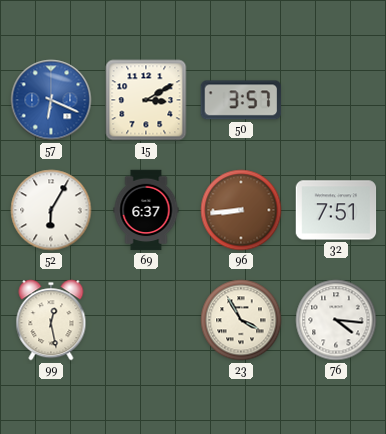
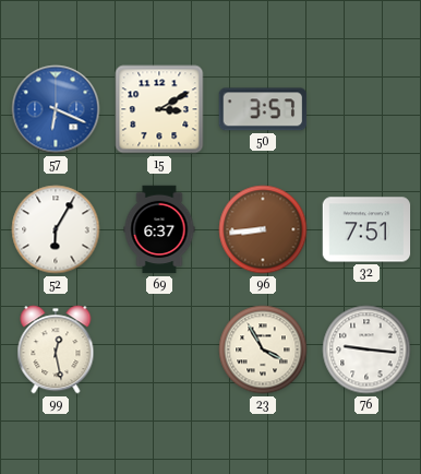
76: 4:16 -> 9:16 (366, 349)
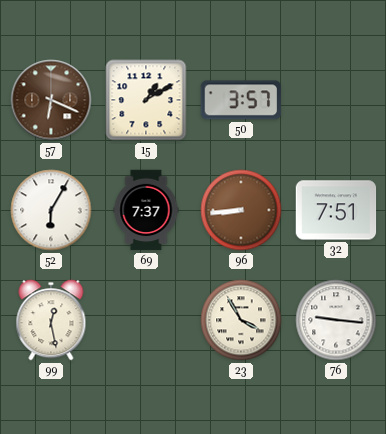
57 dial: blue -> brown (51, 100)
15: 3:10 -> 1:10 (146, 100)
69: 6:37 -> 7:37 (146, 210)
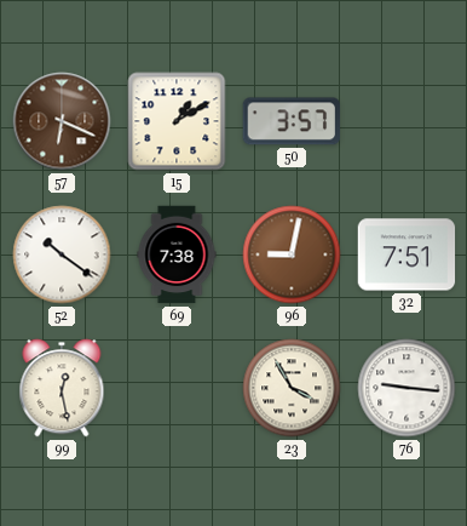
52: 6:05 -> 10:21 (62, 255)
69: 7:37 -> 7:38 (177, 255)
96: 8:44 -> 9:02 (292, 255)
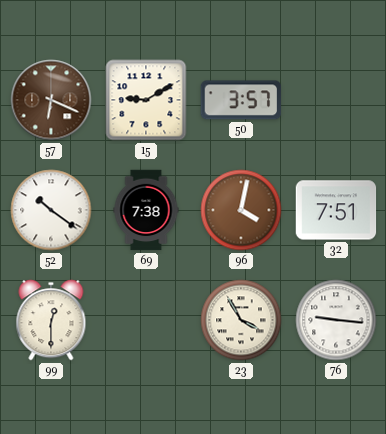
15: 1:10 -> 9:10 (146, 100)
96: 9:02 -> 4:02 (241, 210)
99: 12:28 -> 12:30 (51, 320)
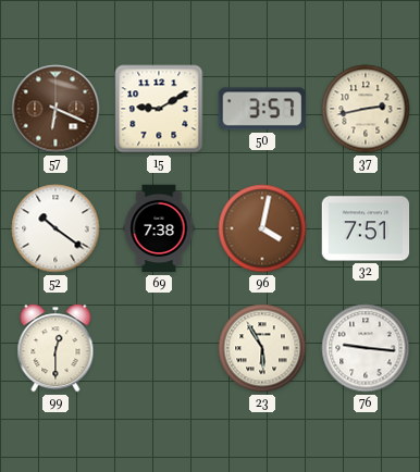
37: none -> 2:43 (366, 109)
23: 3:55 -> 5:55 (262, 348)
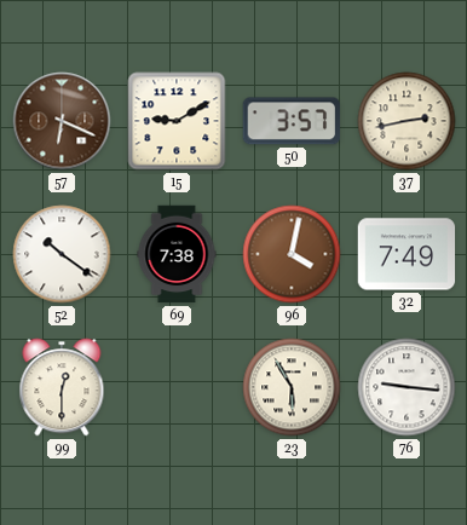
32: 7:51 -> 7:49 (407, 254)
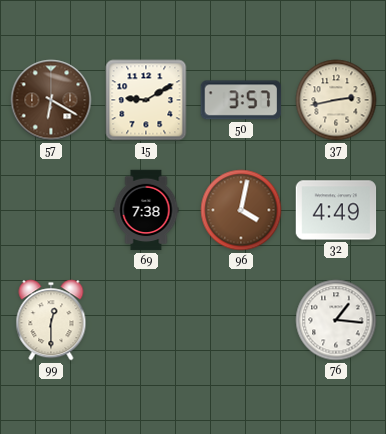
57: 6:19 -> 6:20 (51, 100)
52: 10:21 -> none (62, 254)
32: 7:49 -> 4:49 (336, 210)
23: 5:55 -> none (292, 387)
76: 9:16 -> 1:16 (336, 320)
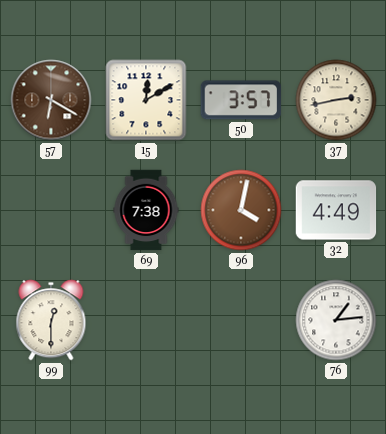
15: 9:10 -> 12:10 (146, 100)
76: 1:16 -> 1:14 (336, 320)
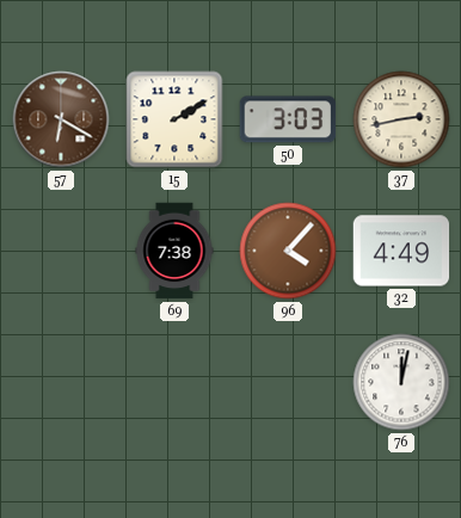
15: 12:10 -> 2:10 (174, 119)
50: 3:57 -> 3:03 (287, 119)
96: 4:02 -> 4:07 (288, 251)
99: 12:30 -> none (51, 320)
76: 1:14 -> 12:02 (401, 382)
